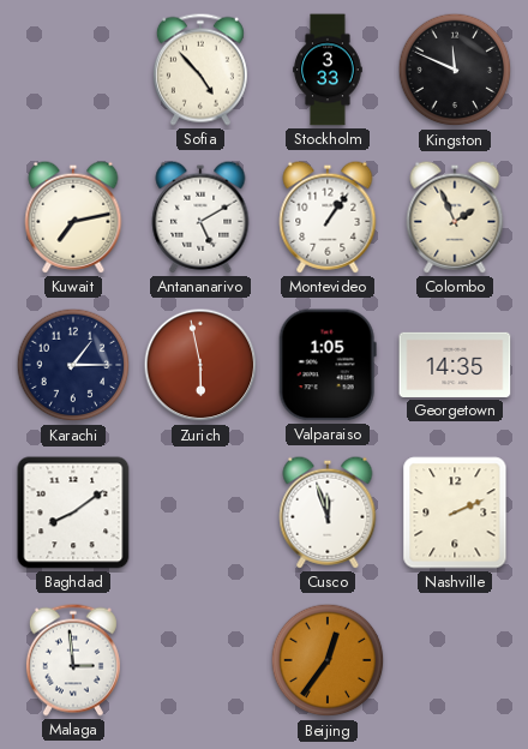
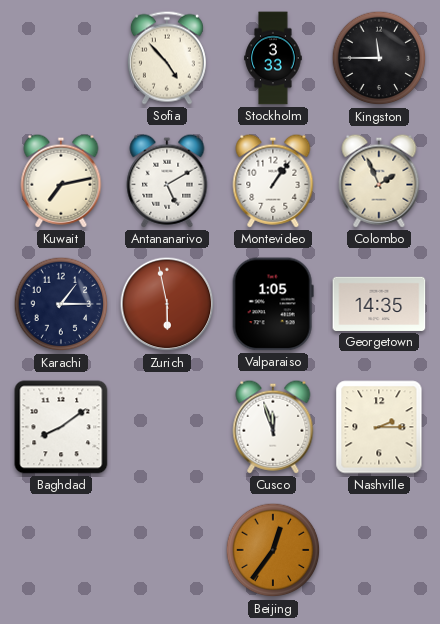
Kingston: 11:49 -> 11:45 (379, 58)
Nashville: 2:11 -> 2:15 (379, 427)
Malaga: 2:59 -> none (73, 660)
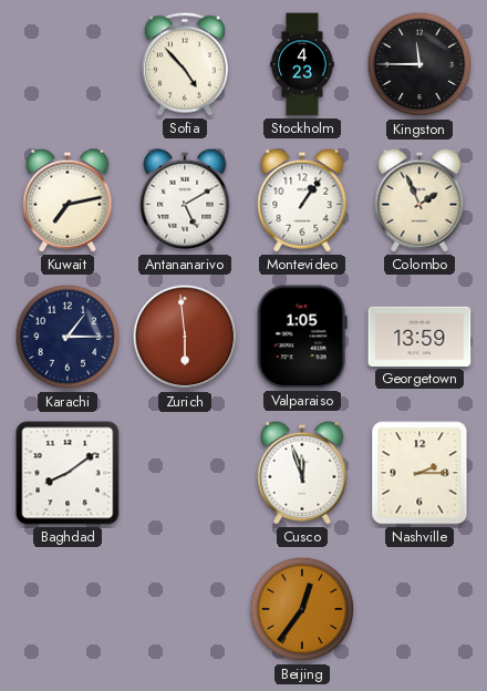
Stockholm: 3:33 -> 4:23 (302, 64)
Zurich: 5:58 -> 5:59 (185, 337)
Georgetown: 14:35 -> 13:59 (419, 337)
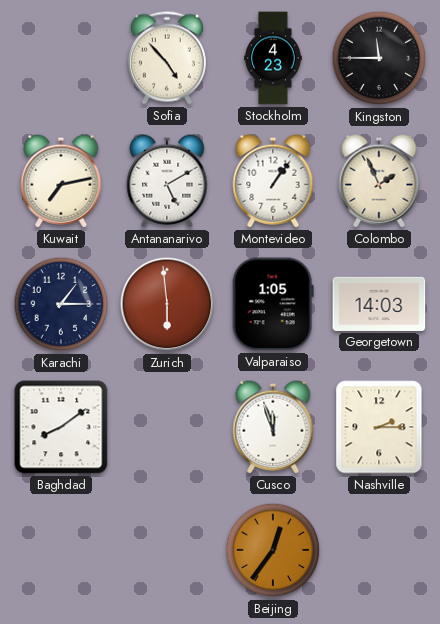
Georgetown: 13:59 -> 14:03 (379, 304)
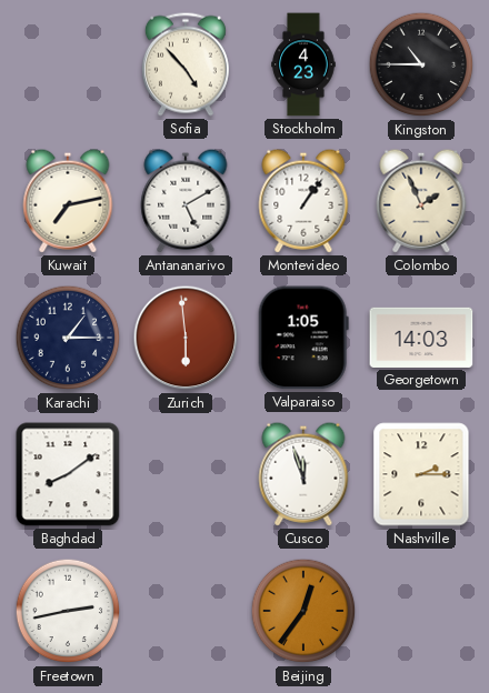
Kingston: 11:45 -> 10:45 (421, 64)
Freetown: none -> 2:43 (68, 611)
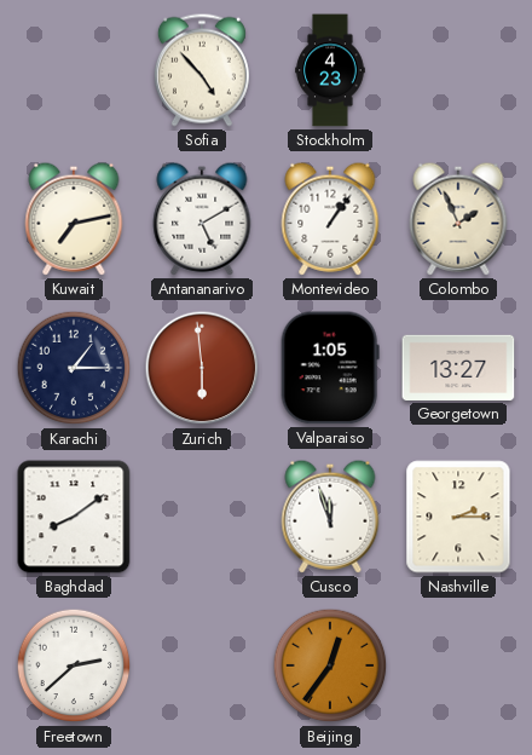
Kingston: 10:45 -> none (421, 64)
Georgetown: 14:03 -> 13:27 (458, 368)
Freetown: 2:43 -> 2:38 (74, 665)
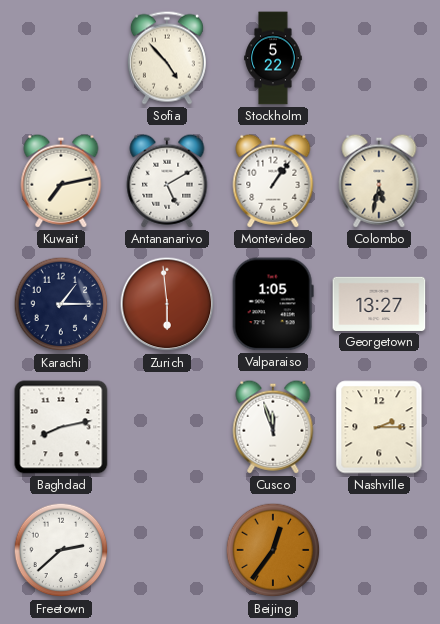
Stockholm: 4:23 -> 5:22 (273, 58)
Colombo: 1:56 -> 5:32 (379, 181)
Baghdad: 8:09 -> 8:13 (61, 427)
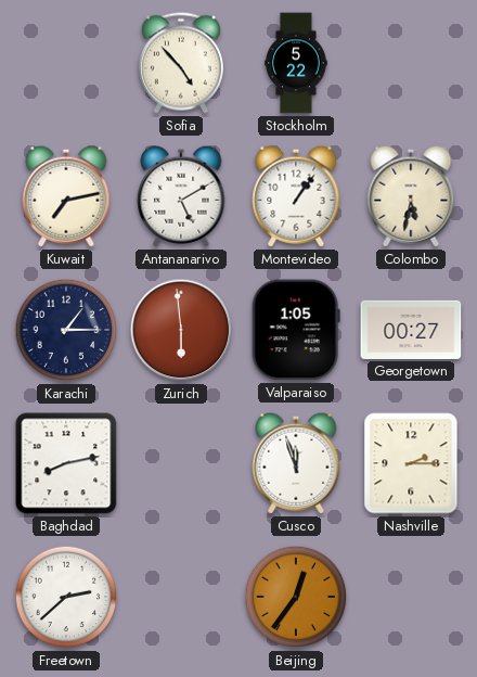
Georgetown: 13:27 -> 00:27 (411, 330)
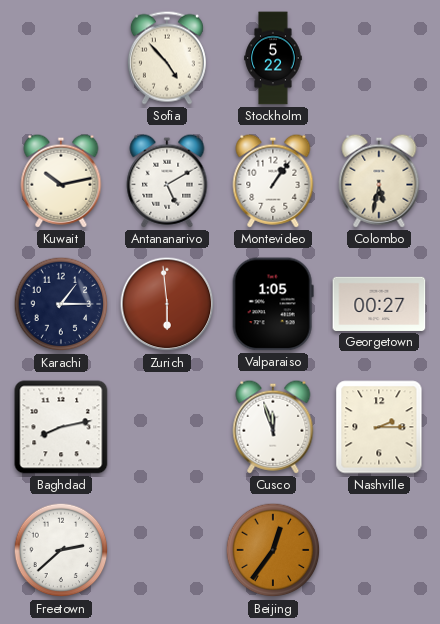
Kuwait: 7:13 -> 10:13 (61, 181)
